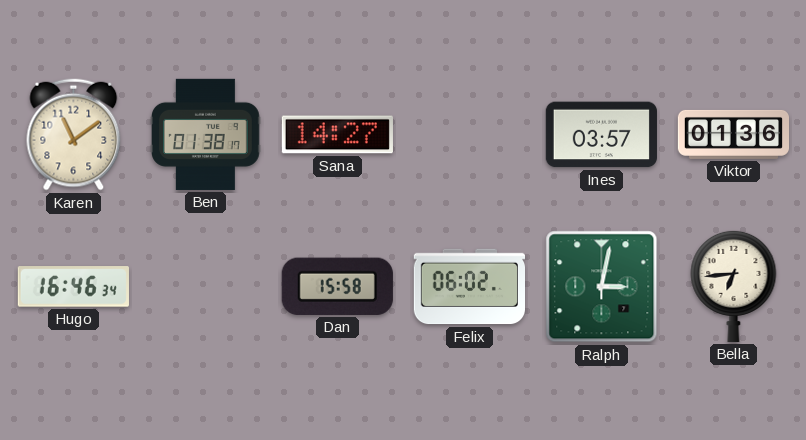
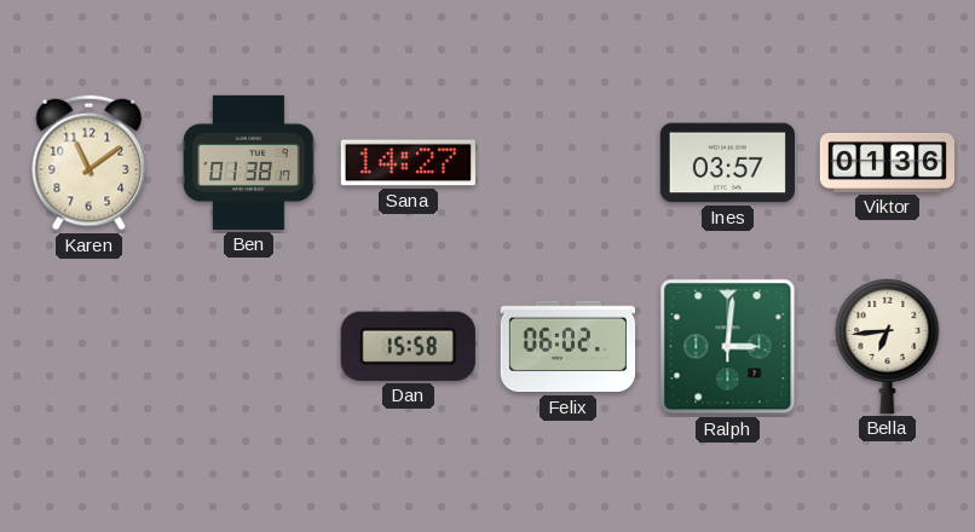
Hugo: 16:46 -> none (73, 287)
Ralph: 3:02 -> 3:01 (728, 347)
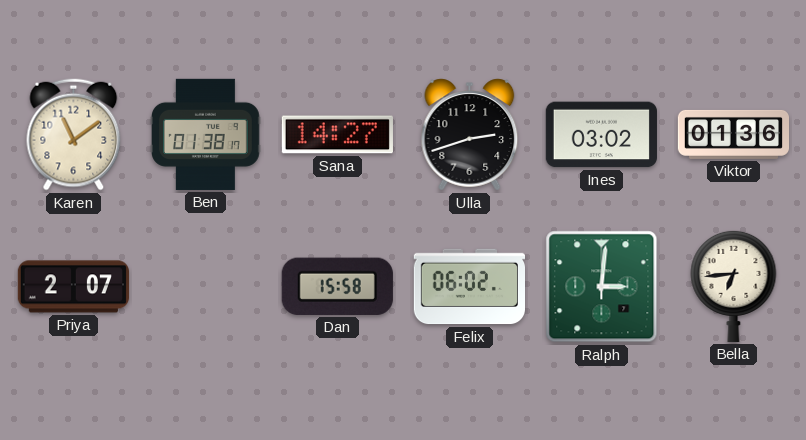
Ulla: none -> 2:42 (470, 135)
Ines: 03:57 -> 03:02 (601, 135)
Priya: none -> 2:07 (73, 287)
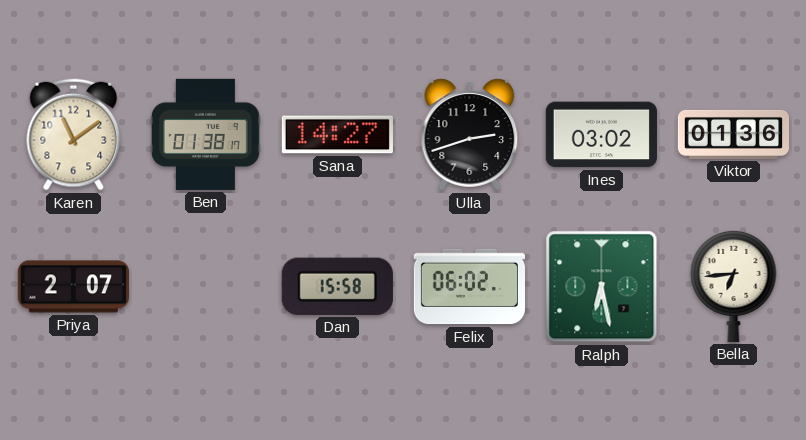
Ralph: 3:01 -> 6:28 (602, 287)
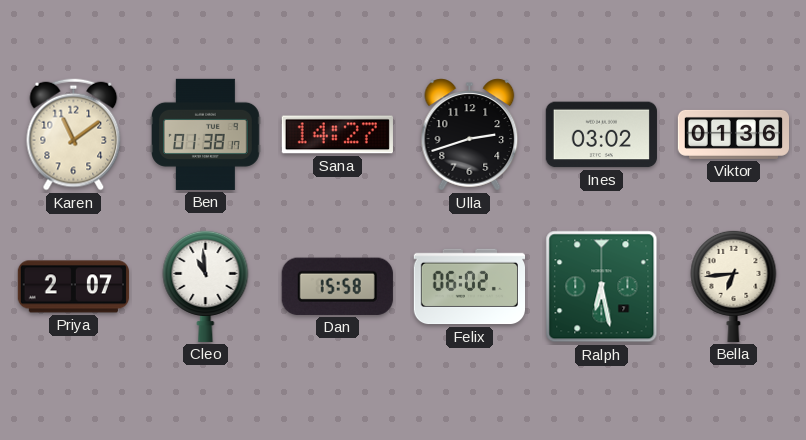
Cleo: none -> 10:59 (206, 286)
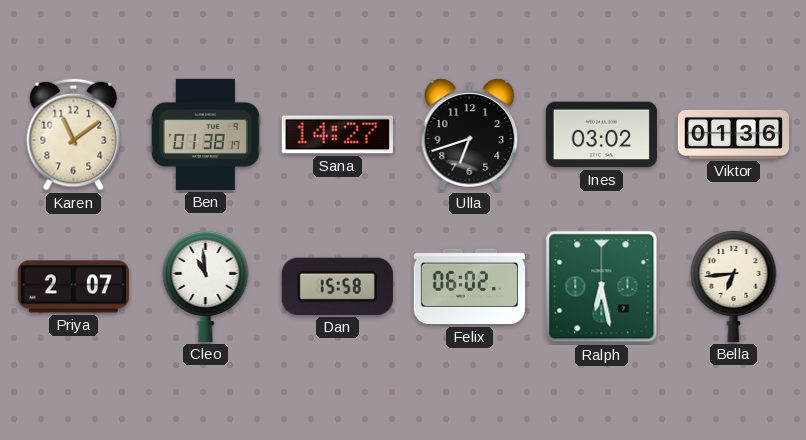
Ulla: 2:42 -> 6:42 (470, 135)
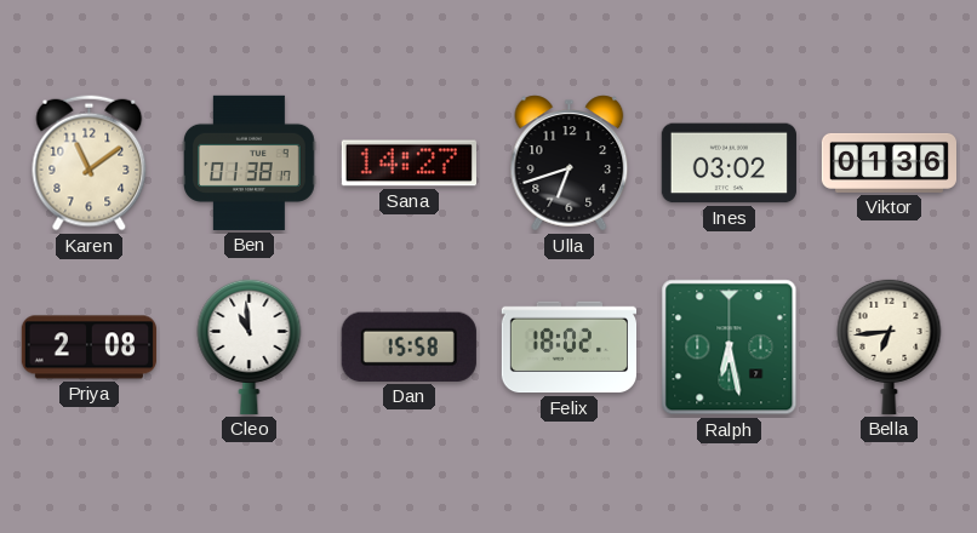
Priya: 2:07 -> 2:08 (88, 348)
Felix: 06:02 -> 18:02 (569, 348)
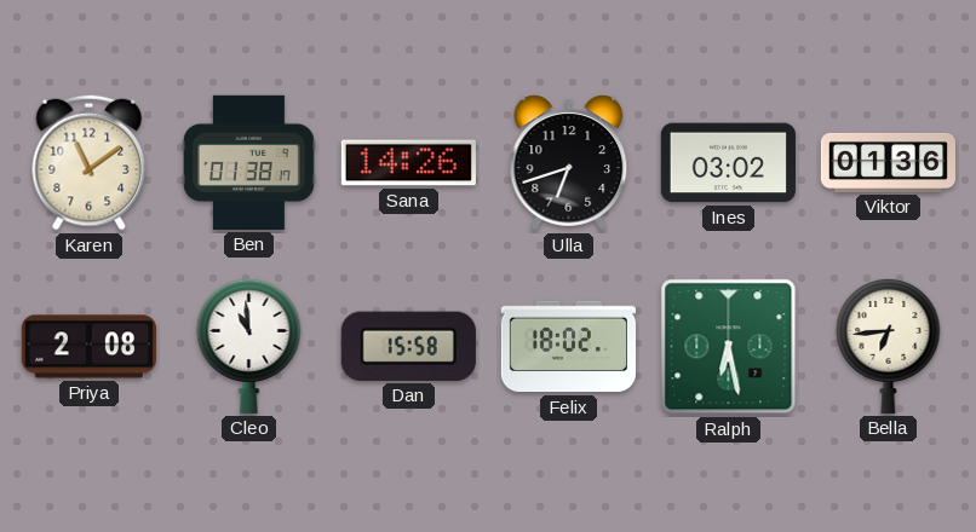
Sana: 14:27 -> 14:26 (408, 163)
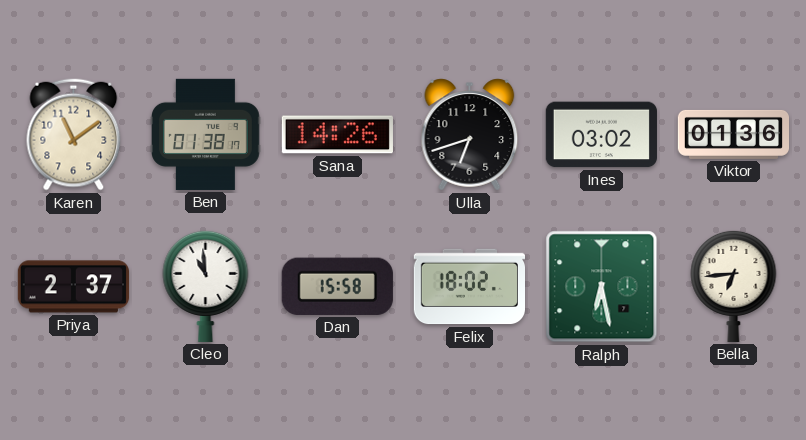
Priya: 2:08 -> 2:37 (73, 287)
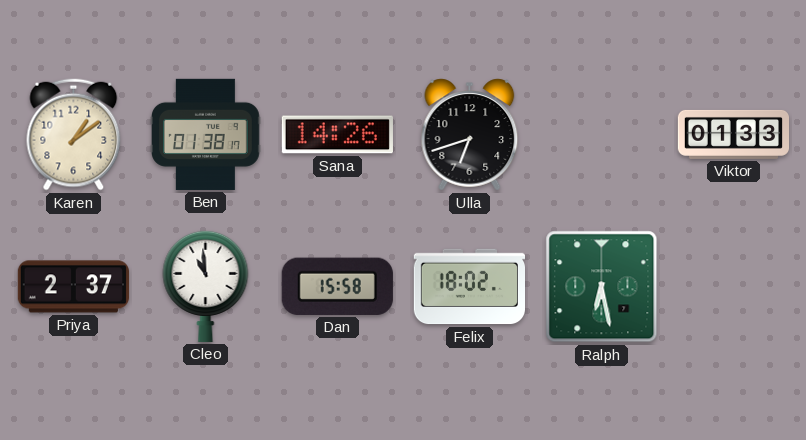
Karen: 11:09 -> 1:09 (74, 135)
Ines: 03:02 -> none (601, 135)
Viktor: 01:36 -> 01:33 (733, 134)
Bella: 6:44 -> none (734, 286)
